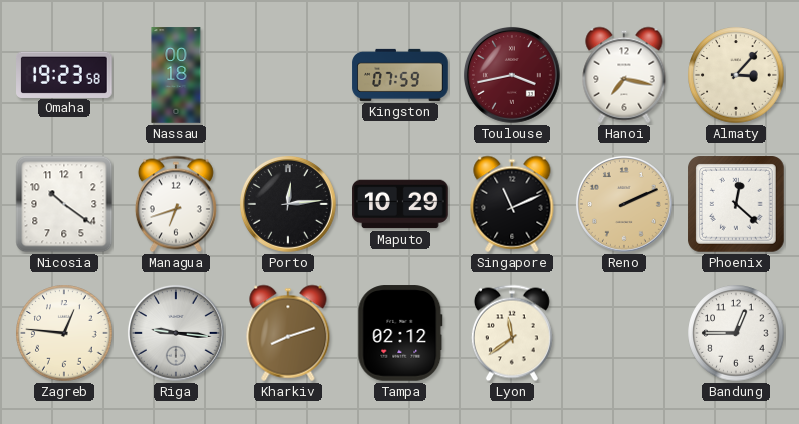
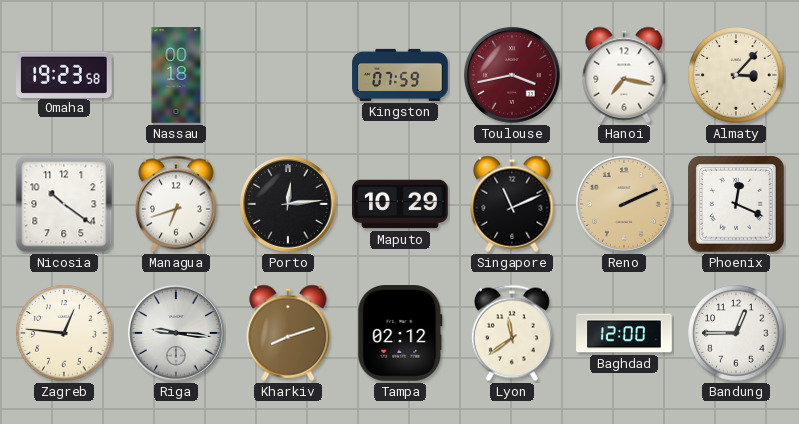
Phoenix: 12:22 -> 12:19 (737, 205)
Baghdad: none -> 12:00 (624, 333)
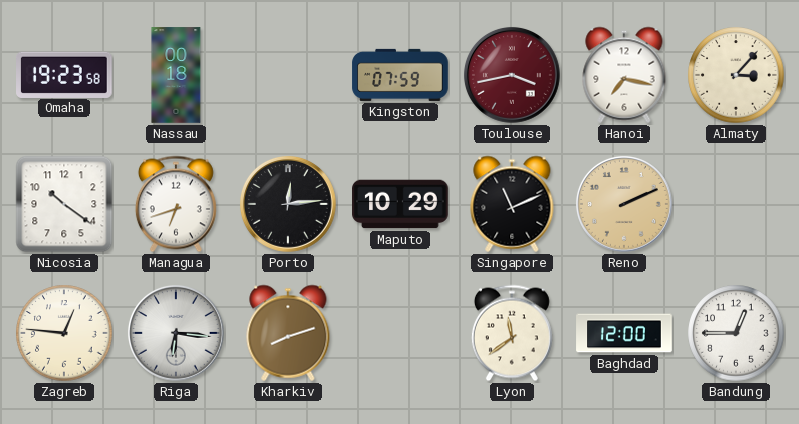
Phoenix: 12:19 -> none (737, 205)
Riga: 9:16 -> 6:16 (176, 333)
Tampa: 02:12 -> none (400, 333)
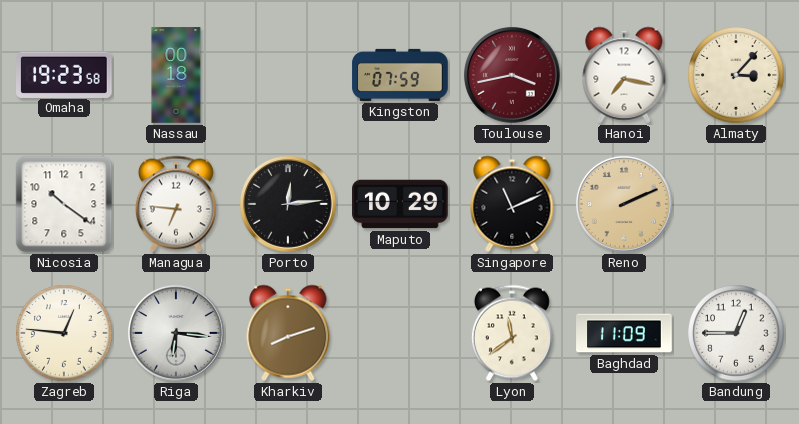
Managua: 6:42 -> 6:46 (176, 204)
Baghdad: 12:00 -> 11:09 (624, 333)
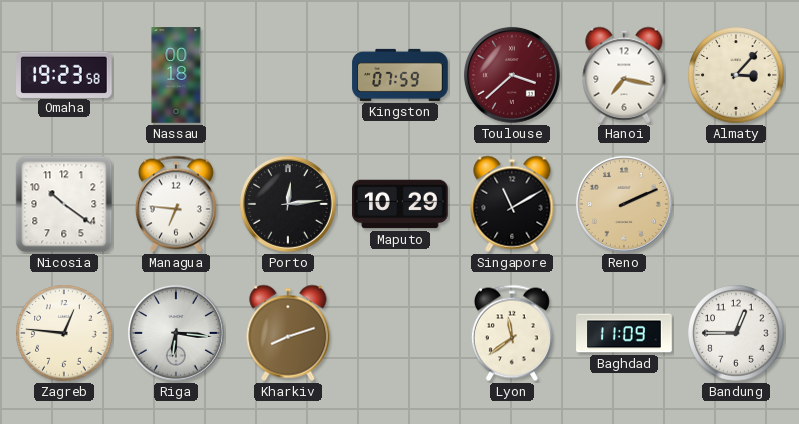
Toulouse: 3:43 -> 3:38 (512, 75)
Singapore: 11:11 -> 11:10 (512, 204)
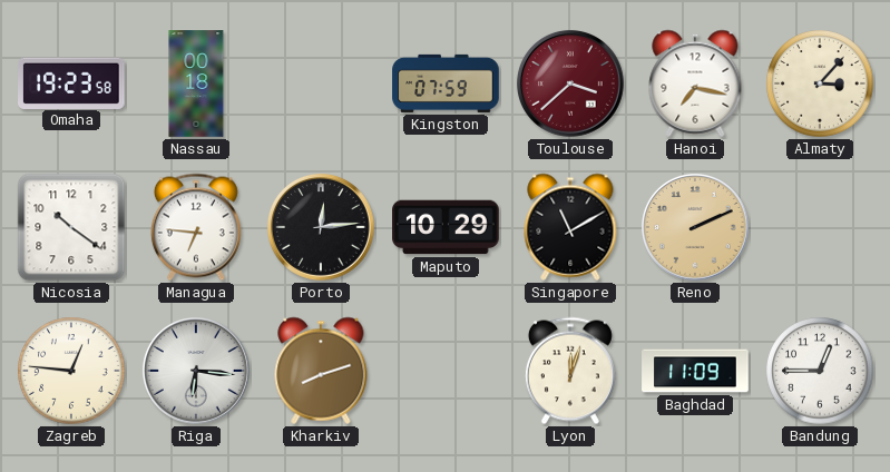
Lyon: 11:39 -> 12:03 (570, 371)
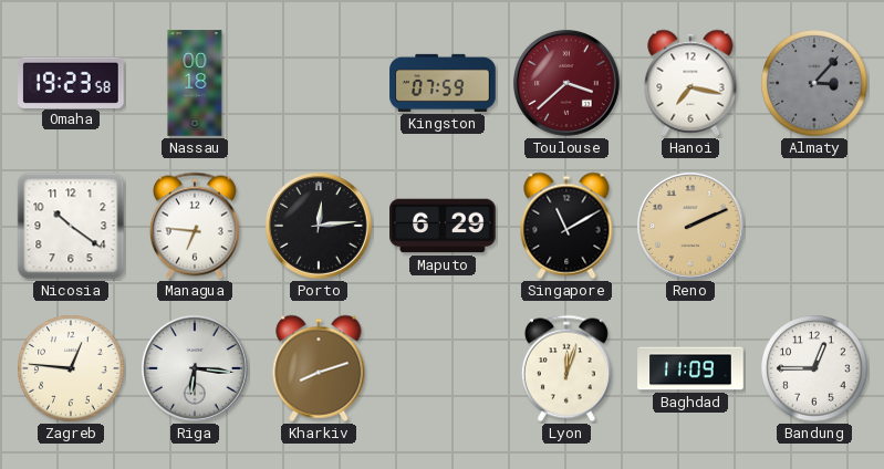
Almaty dial: cream -> grey (814, 83)
Maputo: 10:29 -> 6:29 (443, 226)
